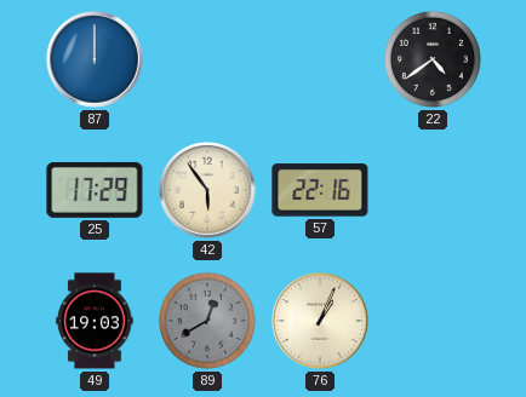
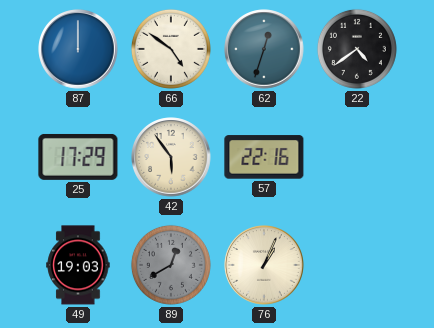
66: none -> 4:51 (171, 49)
62: none -> 12:33 (264, 49)
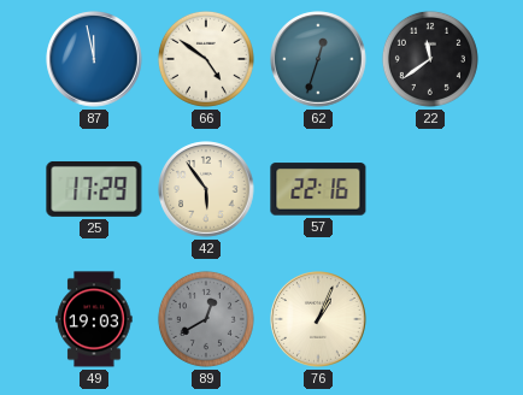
87: 12:00 -> 11:58 (94, 59)
22: 4:39 -> 11:39 (430, 59)
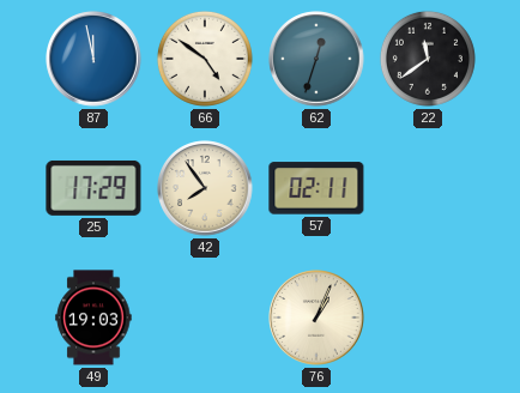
42: 5:54 -> 7:54 (205, 188)
57: 22:16 -> 02:11 (316, 188)
89: 12:40 -> none (206, 319)
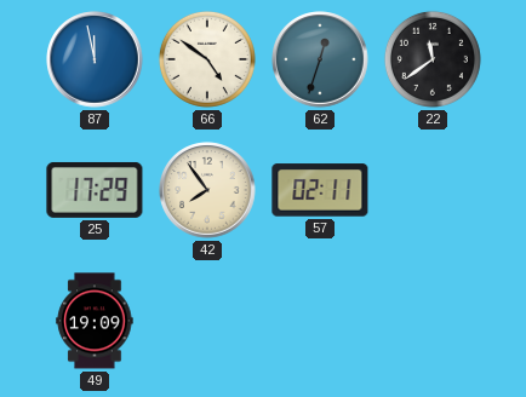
49: 19:03 -> 19:09 (95, 321)
76: 1:04 -> none (316, 318)
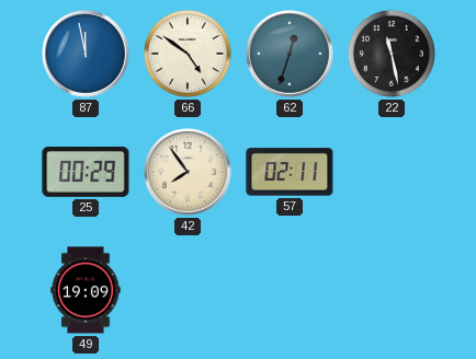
22: 11:39 -> 11:28 (392, 54)
25: 17:29 -> 00:29 (86, 172)
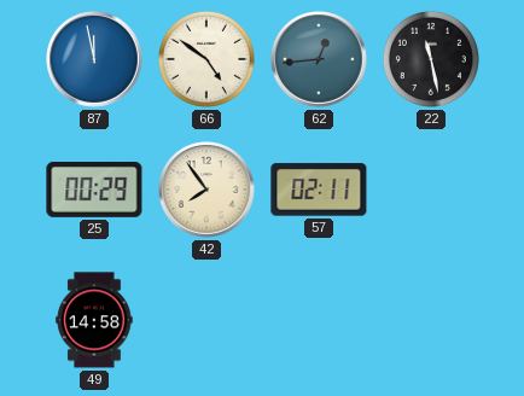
62: 12:33 -> 12:44 (319, 59)
49: 19:09 -> 14:58 (94, 320)
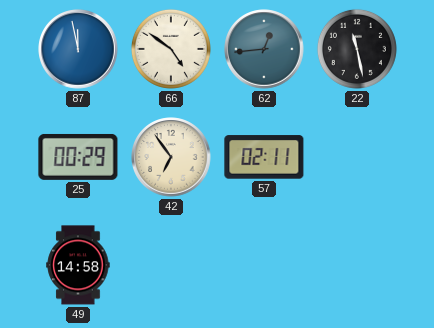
42: 7:54 -> 6:54 (171, 157)
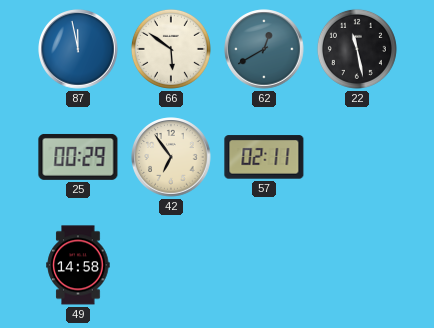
66: 4:51 -> 5:51 (171, 49)
62: 12:44 -> 12:40 (264, 49)
